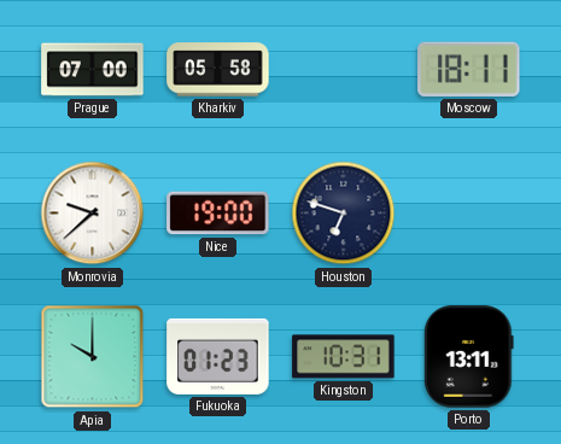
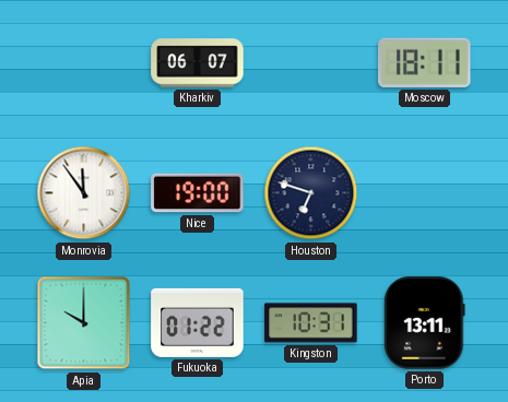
Prague: 07:00 -> none (93, 70)
Kharkiv: 05:58 -> 06:07 (198, 63)
Monrovia: 9:38 -> 11:54 (84, 193)
Fukuoka: 01:23 -> 01:22 (198, 322)
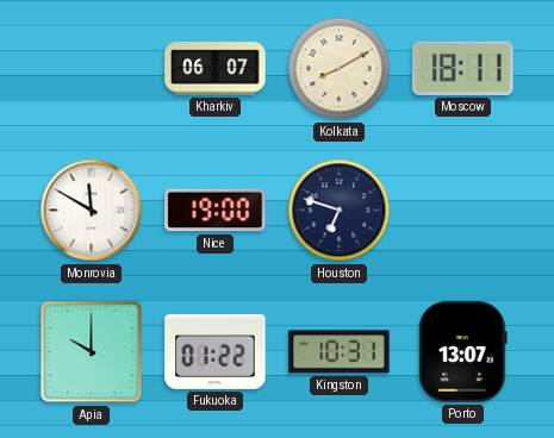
Kolkata: none -> 8:10 (340, 69)
Monrovia: 11:54 -> 11:50 (92, 211)
Porto: 13:11 -> 13:07 (463, 352)
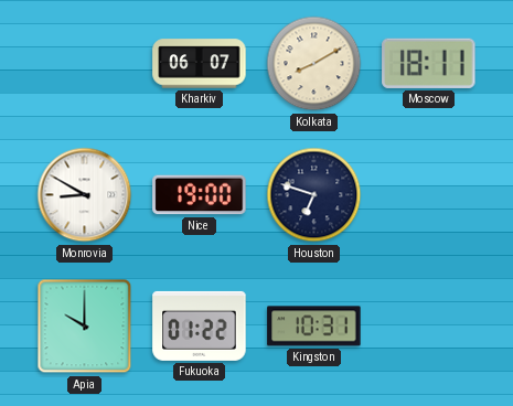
Monrovia: 11:50 -> 8:50 (85, 195)
Porto: 13:07 -> none (463, 352)
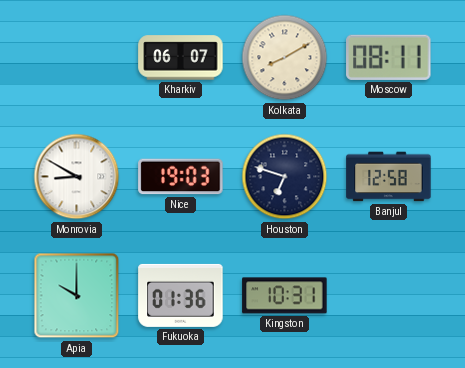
Moscow: 18:11 -> 08:11 (389, 57)
Nice: 19:00 -> 19:03 (181, 177)
Banjul: none -> 12:58 (389, 177)
Fukuoka: 01:22 -> 01:36 (181, 295)
